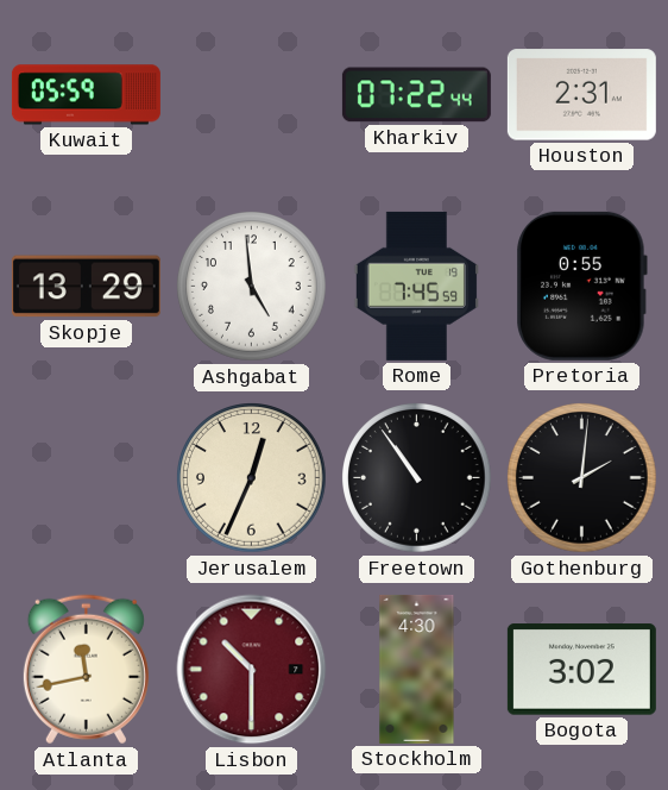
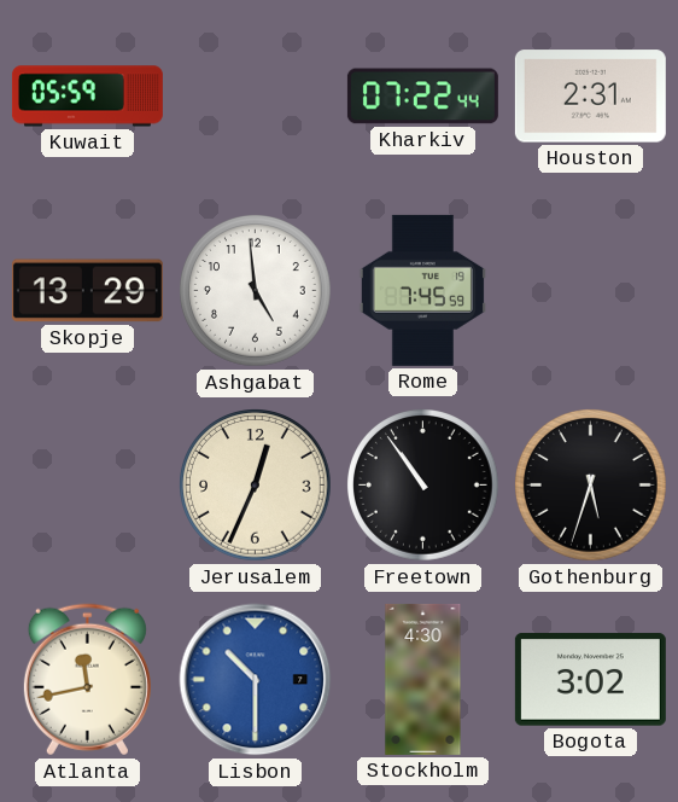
Pretoria: 0:55 -> none (581, 286)
Gothenburg: 2:01 -> 5:33 (591, 486)
Lisbon dial: burgundy -> blue (256, 680)
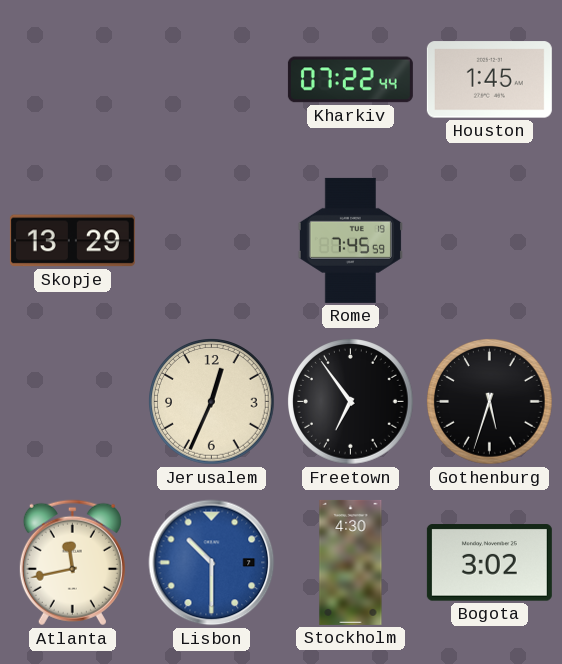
Kuwait: 05:59 -> none (87, 97)
Houston: 2:31 -> 1:45 (489, 80)
Ashgabat: 4:59 -> none (256, 291)
Freetown: 10:54 -> 6:54 (351, 402)
